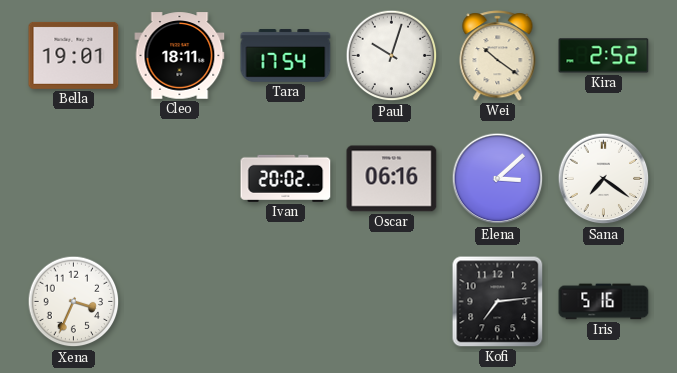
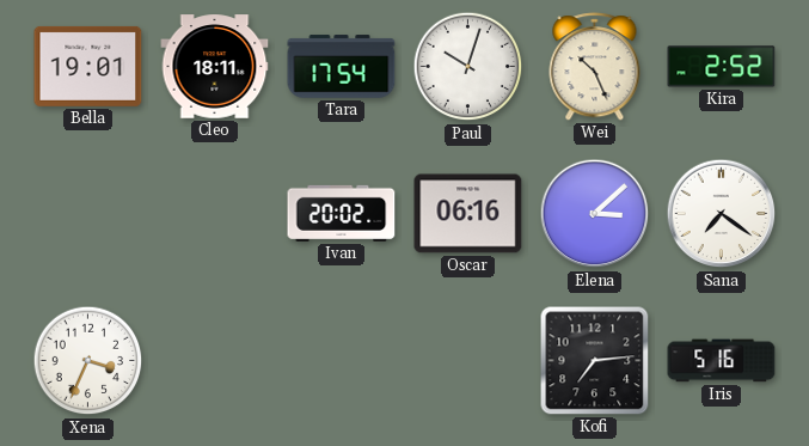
Wei: 10:21 -> 10:26 (595, 67)
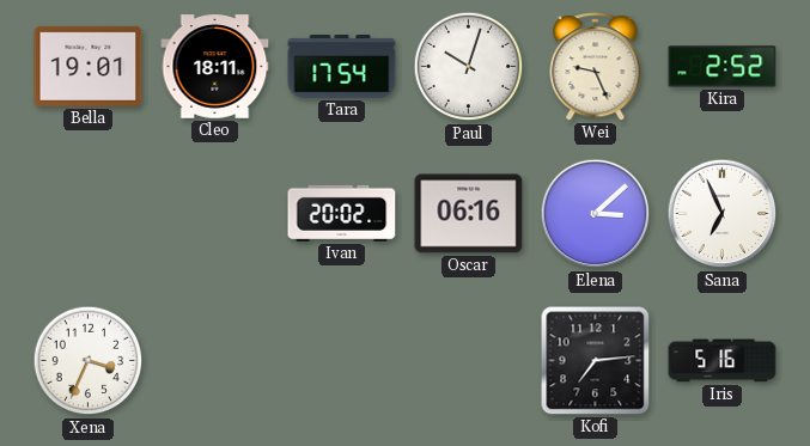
Wei: 10:26 -> 9:26 (596, 67)
Sana: 7:21 -> 6:56 (723, 214)
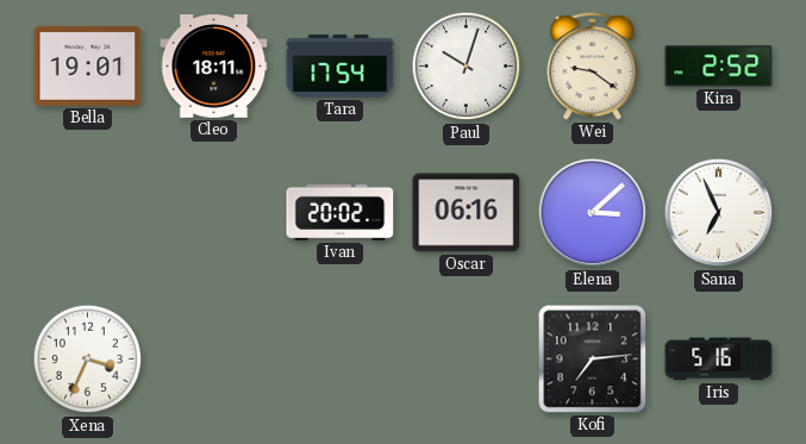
Wei: 9:26 -> 9:21 (593, 67)
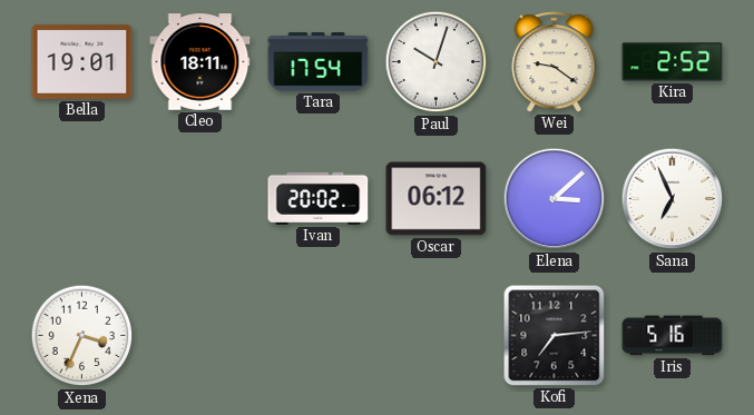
Oscar: 06:16 -> 06:12 (437, 199)
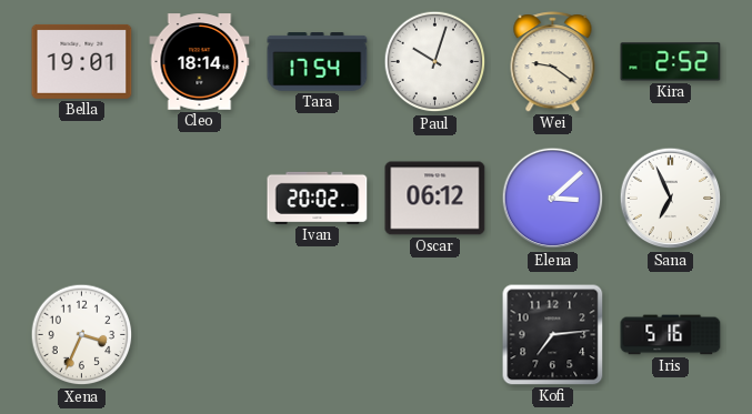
Cleo: 18:11 -> 18:14 (200, 62)
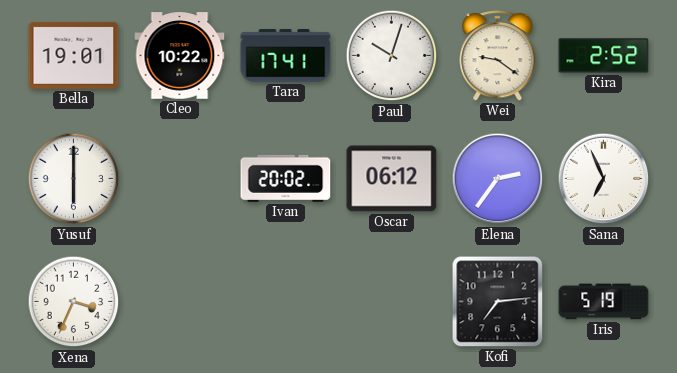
Cleo: 18:14 -> 10:22 (180, 56)
Tara: 17:54 -> 17:41 (286, 56)
Yusuf: none -> 6:00 (74, 179)
Elena: 3:08 -> 2:36 (498, 179)
Iris: 5:16 -> 5:19 (604, 302)
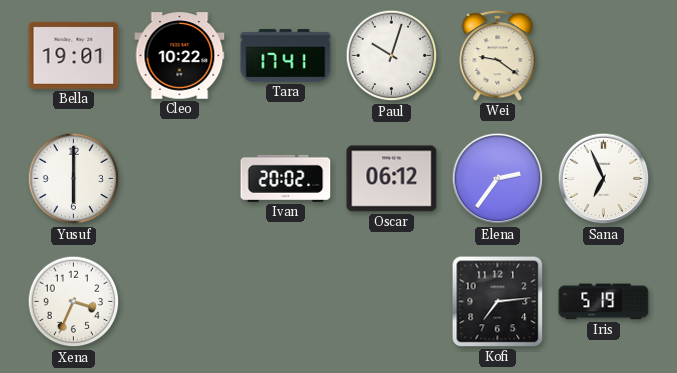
Kira: 2:52 -> none (604, 56)
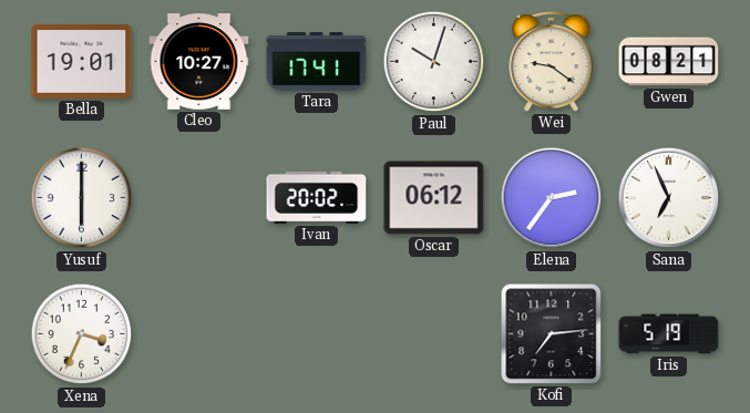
Cleo: 10:22 -> 10:27 (199, 62)
Gwen: none -> 08:21 (669, 62)
